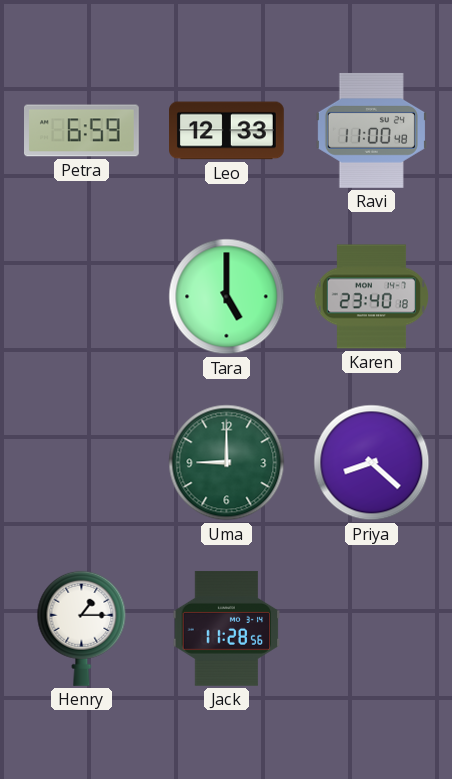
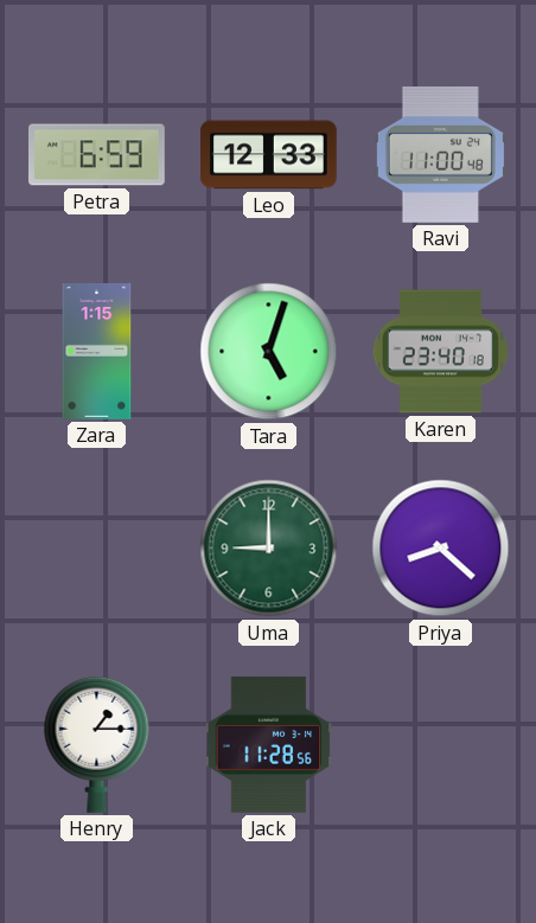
Zara: none -> 1:15 (97, 352)
Tara: 5:00 -> 5:03 (269, 352)
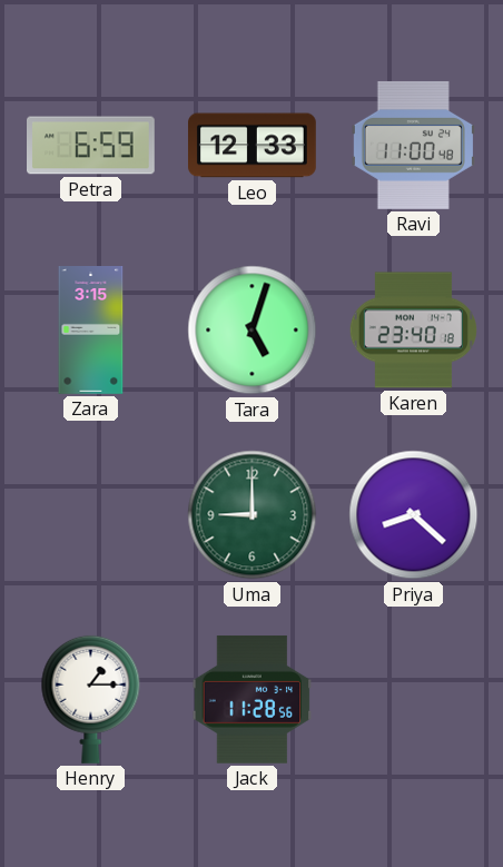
Zara: 1:15 -> 3:15 (91, 331)
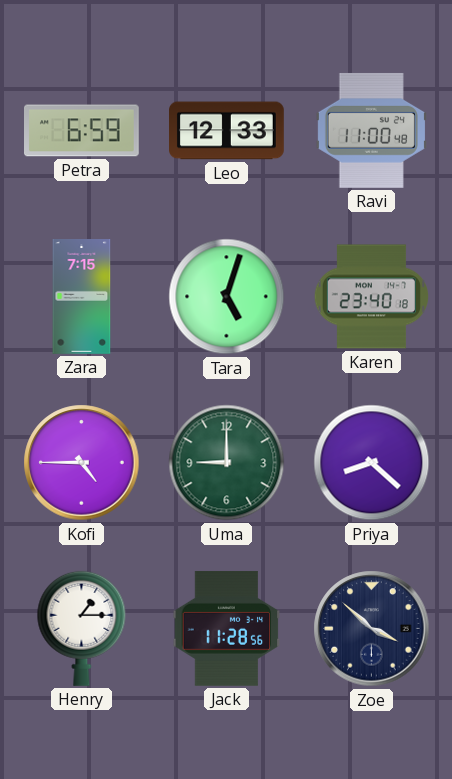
Zara: 3:15 -> 7:15 (82, 297)
Kofi: none -> 4:45 (82, 463)
Zoe: none -> 3:52 (372, 629)
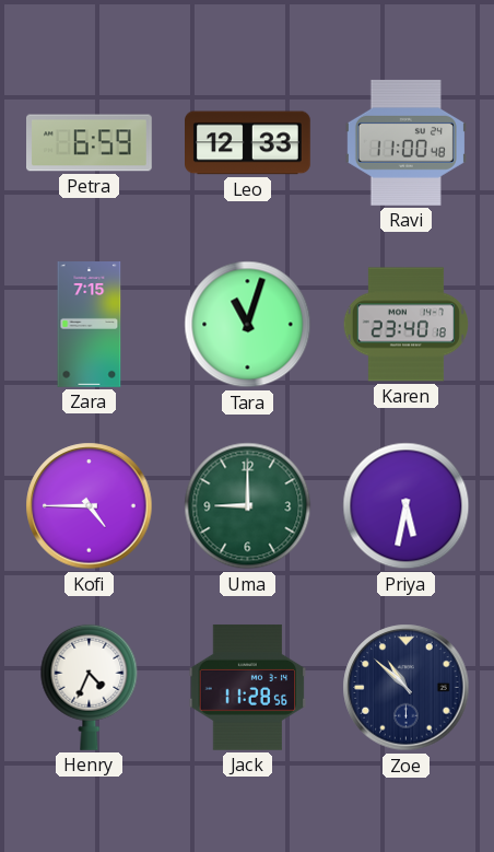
Tara: 5:03 -> 11:03 (248, 325)
Priya: 8:22 -> 5:32 (407, 506)
Henry: 1:15 -> 4:34 (90, 687)
Zoe: 3:52 -> 10:52 (407, 688)
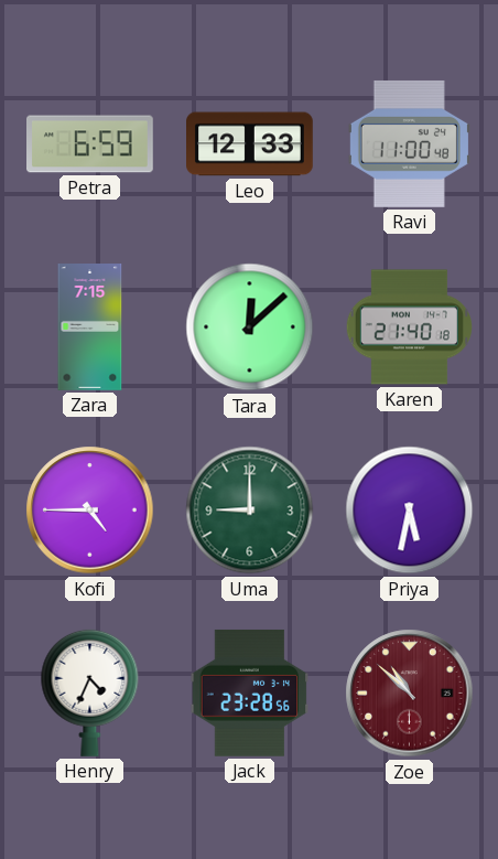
Tara: 11:03 -> 12:08 (250, 328)
Karen: 23:40 -> 21:40 (409, 328)
Jack: 11:28 -> 23:28 (250, 692)
Zoe dial: navy -> burgundy (410, 694)
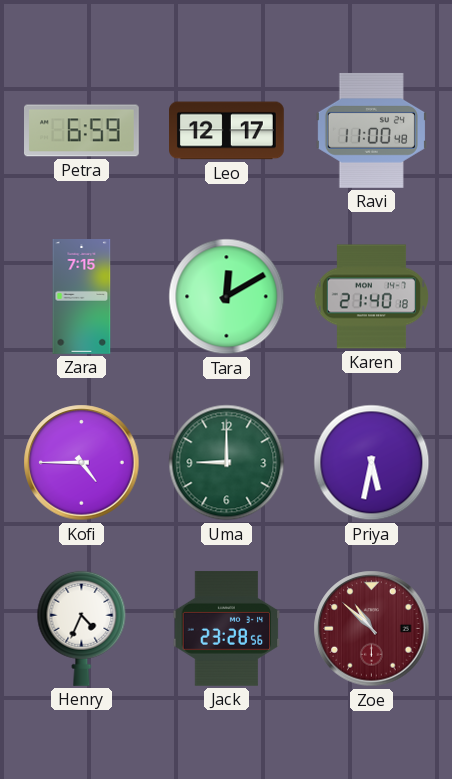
Leo: 12:33 -> 12:17 (227, 131)
Tara: 12:08 -> 12:10 (227, 297)
